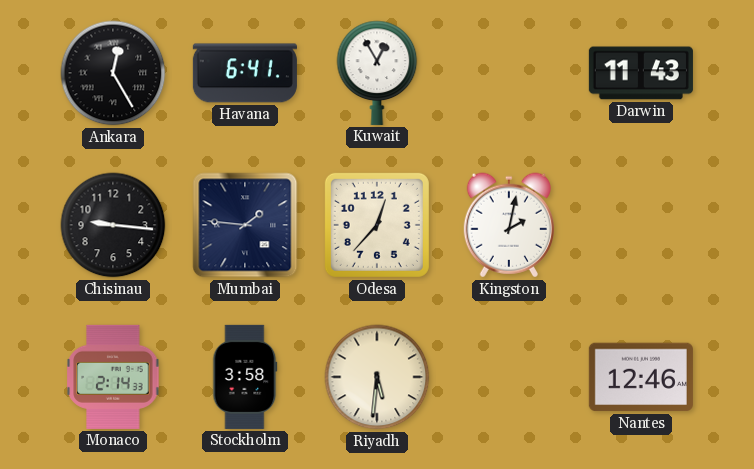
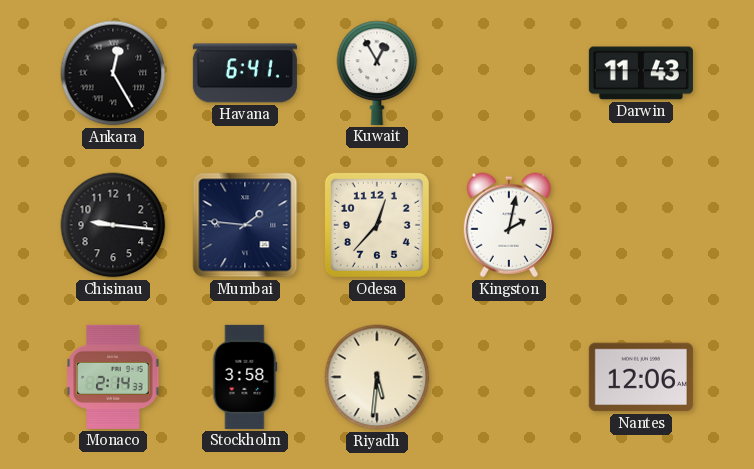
Nantes: 12:46 -> 12:06 (641, 377)
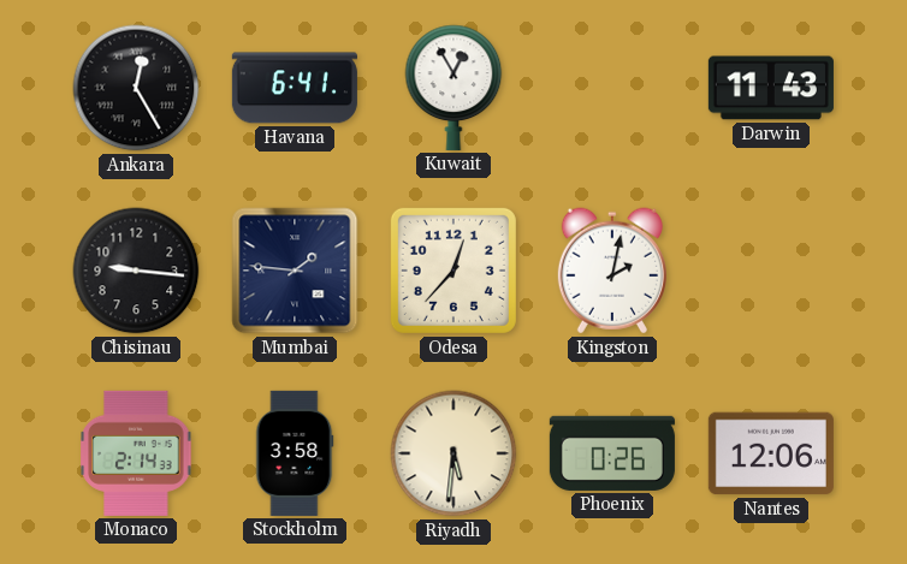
Phoenix: none -> 0:26 (612, 453)
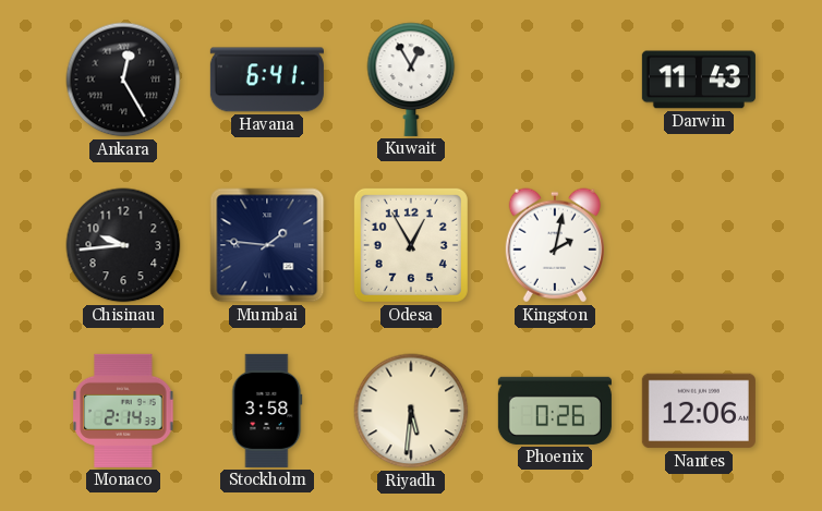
Chisinau: 9:16 -> 9:44 (123, 245)
Odesa: 12:37 -> 12:55 (411, 245)
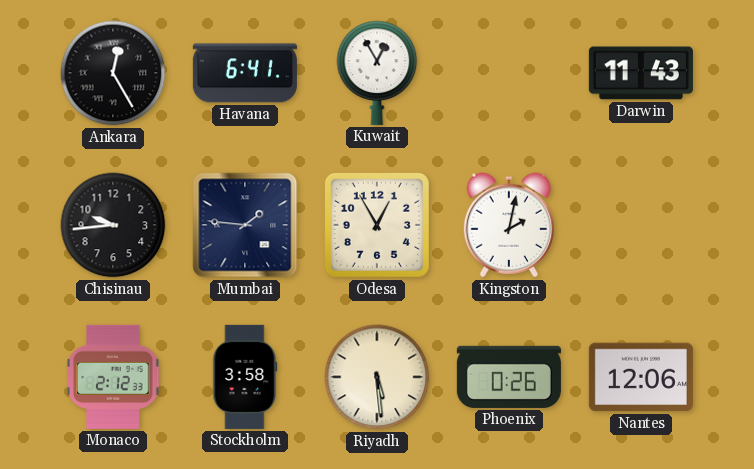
Monaco: 2:14 -> 2:12 (113, 377)
Riyadh: 5:31 -> 5:29 (377, 377)
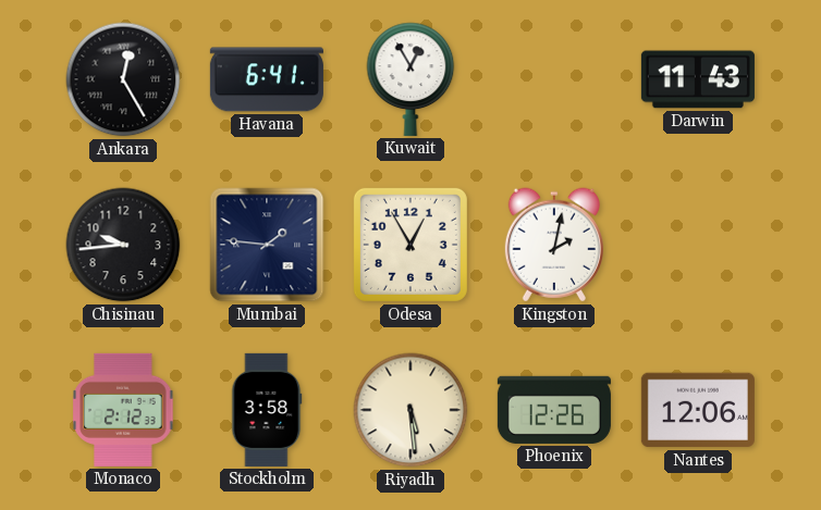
Phoenix: 0:26 -> 12:26 (554, 410)
